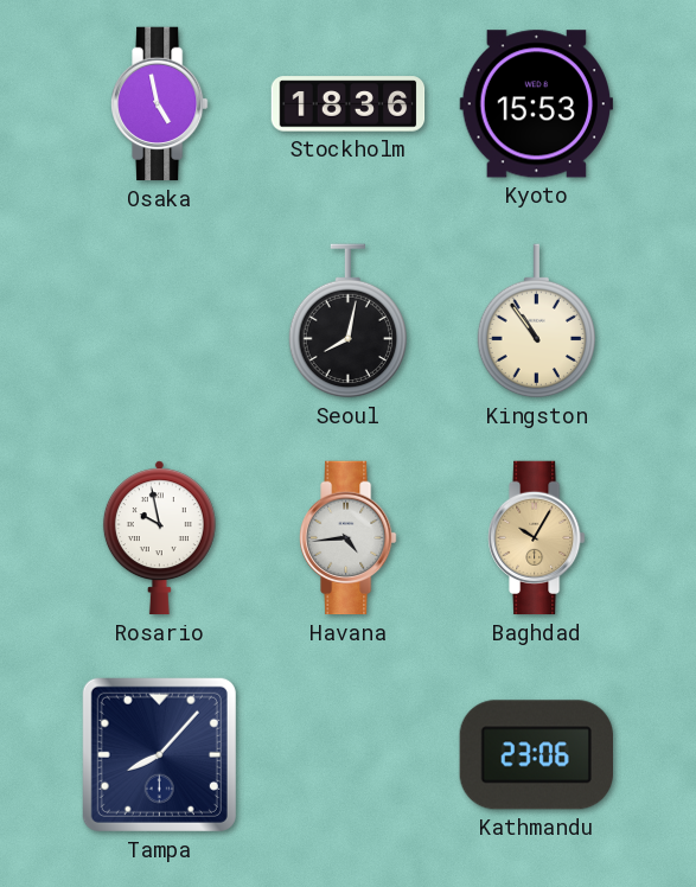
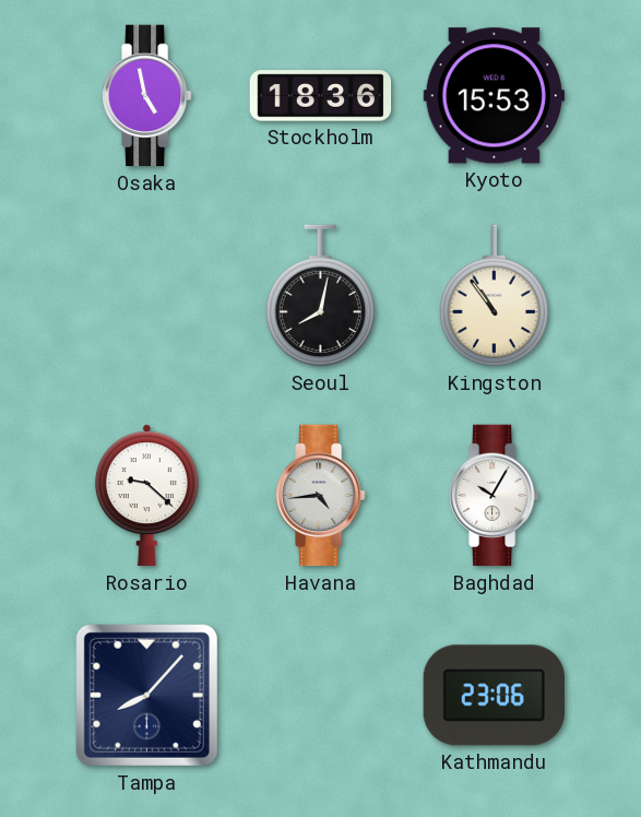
Rosario: 9:58 -> 9:22 (146, 496)
Baghdad dial: champagne -> white (495, 496)
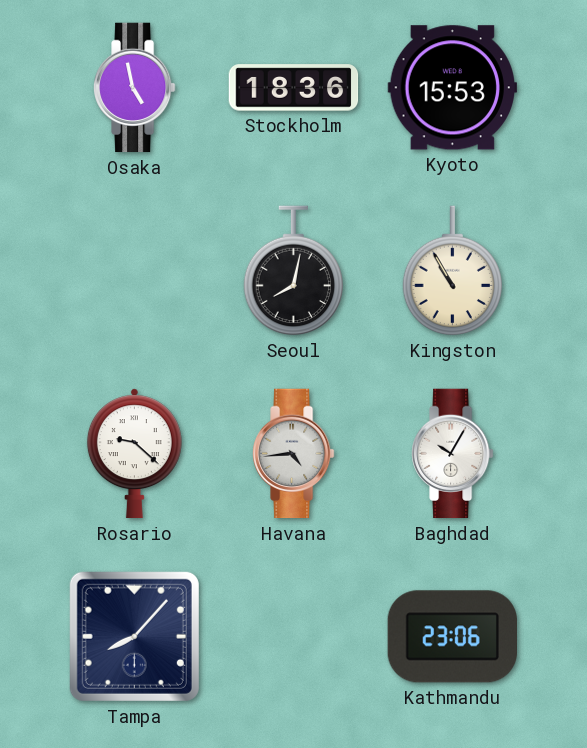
Kingston: 10:54 -> 10:55 (452, 271)
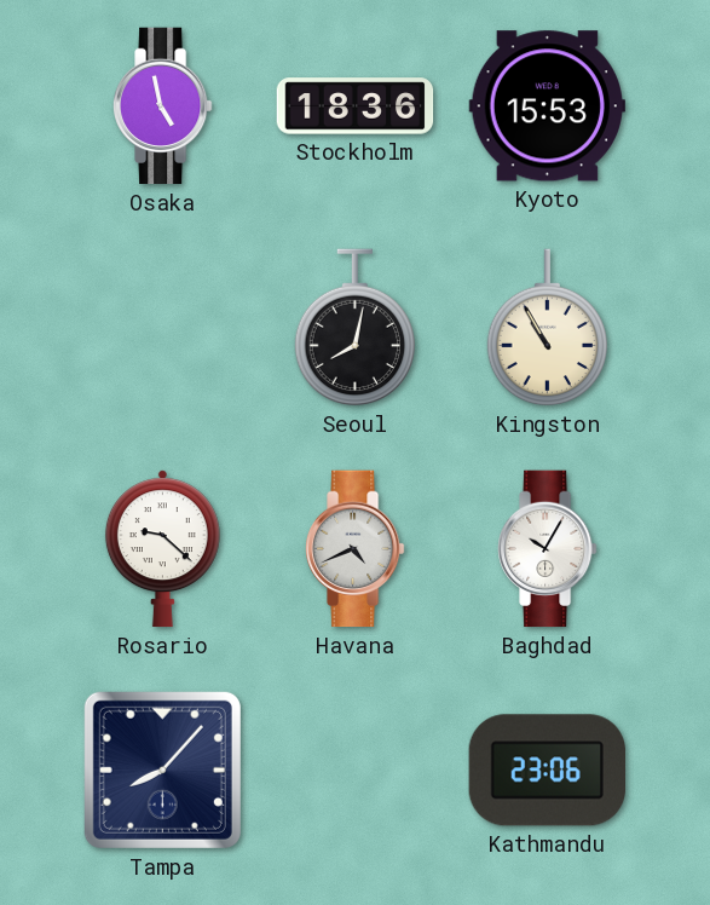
Havana: 4:44 -> 4:41 (356, 549)
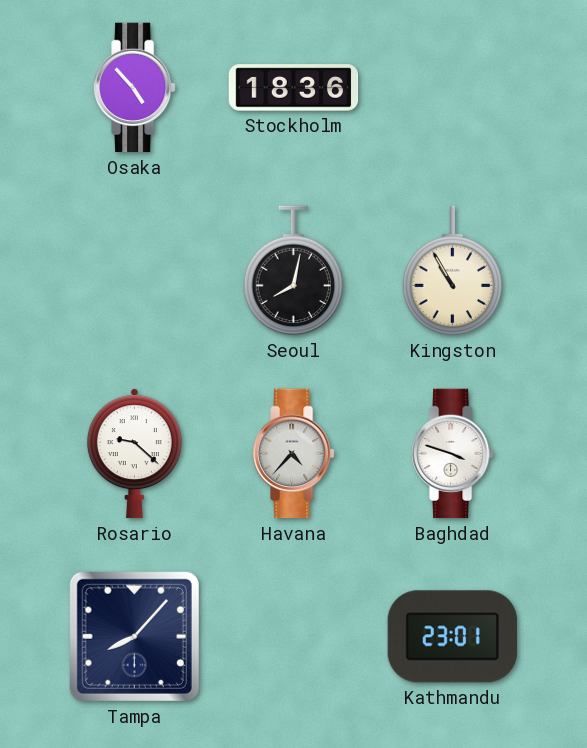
Osaka: 4:58 -> 4:53 (135, 88)
Kyoto: 15:53 -> none (547, 106)
Havana: 4:41 -> 4:37 (294, 454)
Baghdad: 10:05 -> 3:48 (453, 454)
Kathmandu: 23:06 -> 23:01 (452, 637)
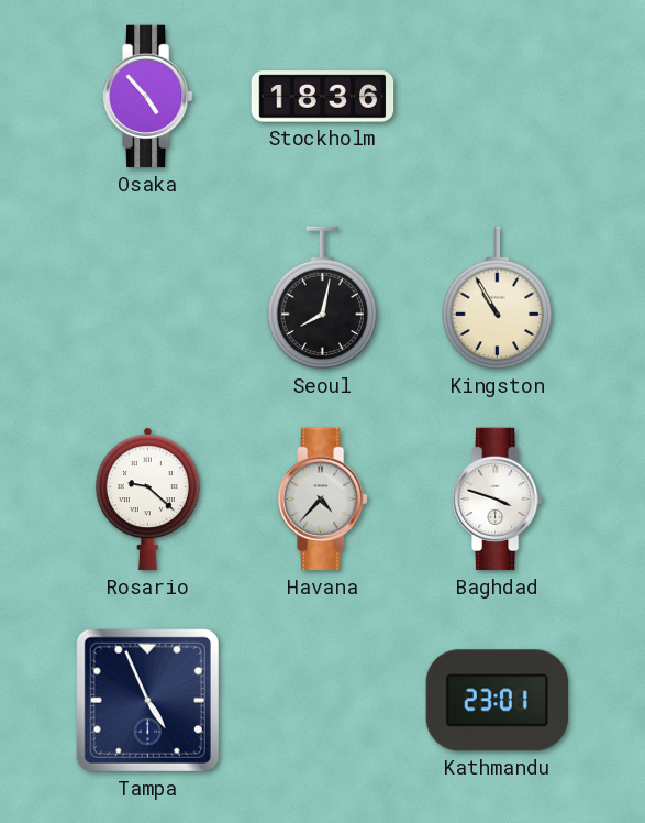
Tampa: 8:07 -> 4:56 (147, 700)
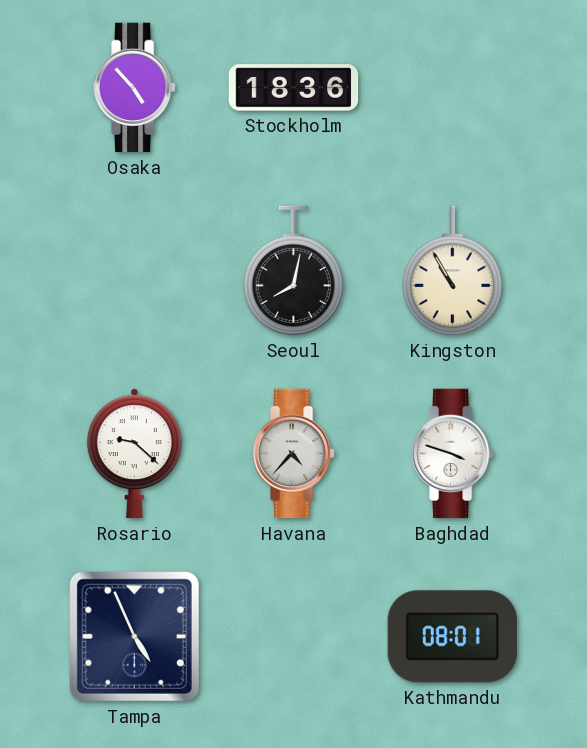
Kathmandu: 23:01 -> 08:01 (452, 637)
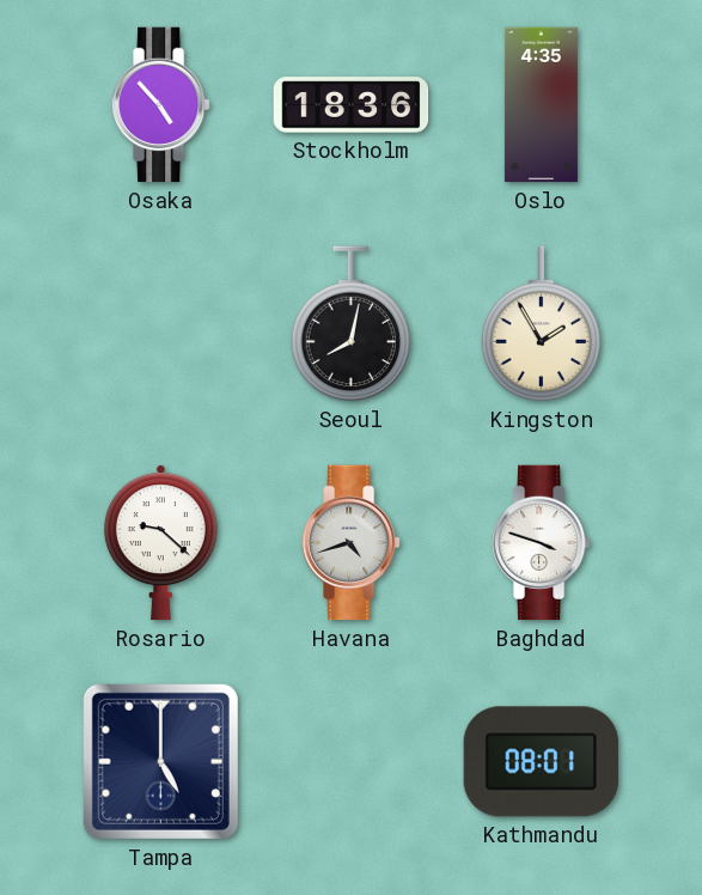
Oslo: none -> 4:35 (541, 105)
Kingston: 10:55 -> 1:55 (541, 324)
Havana: 4:37 -> 4:42 (352, 543)
Tampa: 4:56 -> 5:00 (160, 761)
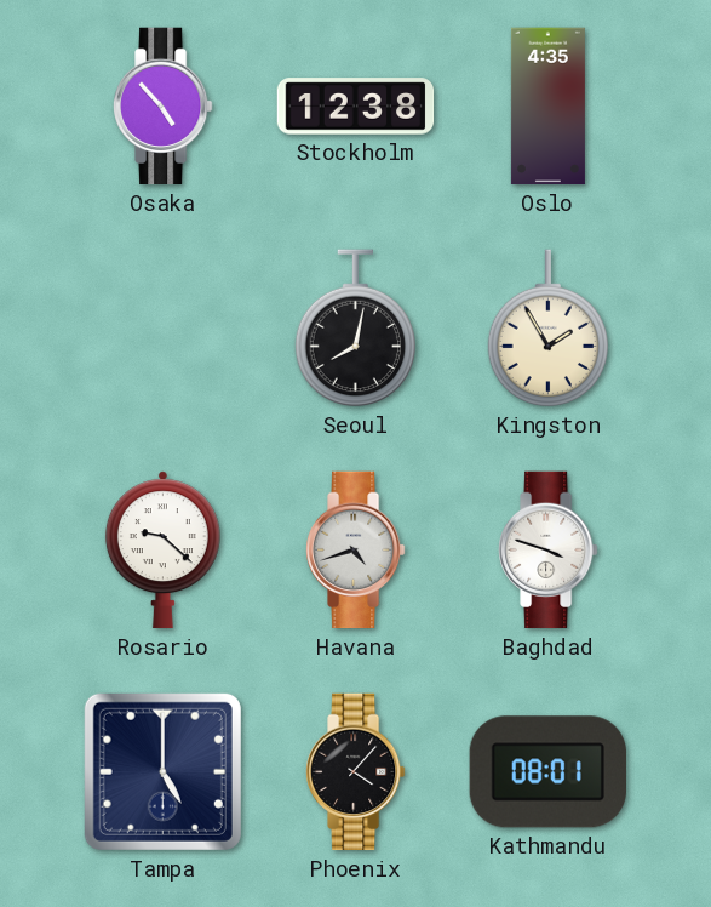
Stockholm: 18:36 -> 12:38 (356, 107)
Phoenix: none -> 4:07 (356, 772)
